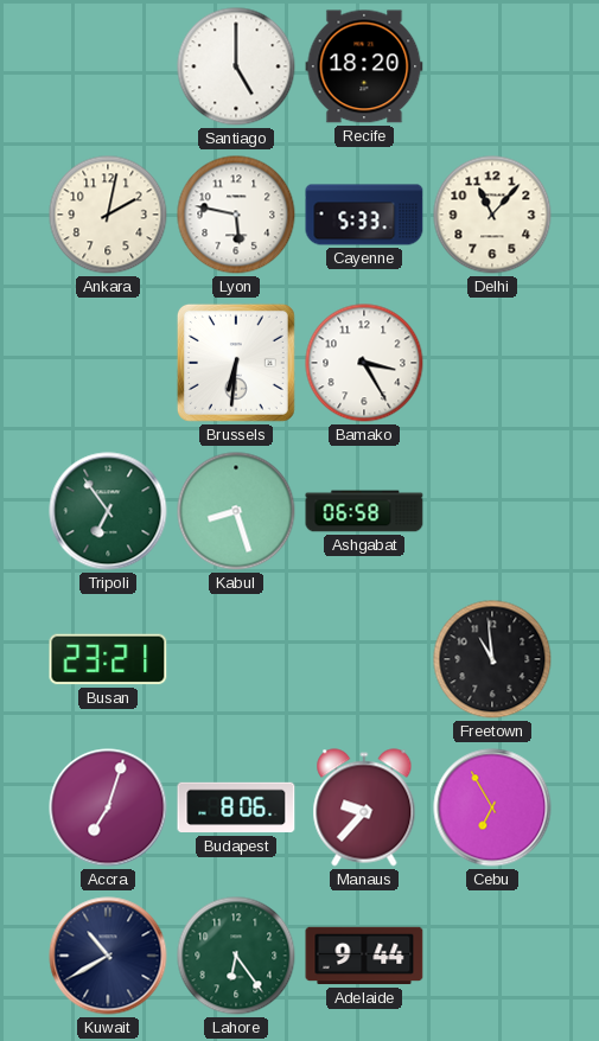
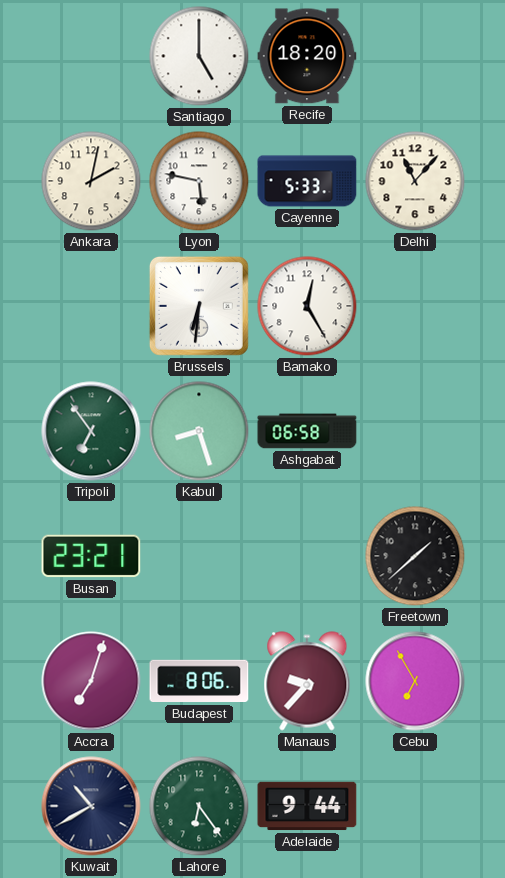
Bamako: 3:25 -> 12:25 (307, 306)
Freetown: 10:59 -> 1:38 (415, 556)
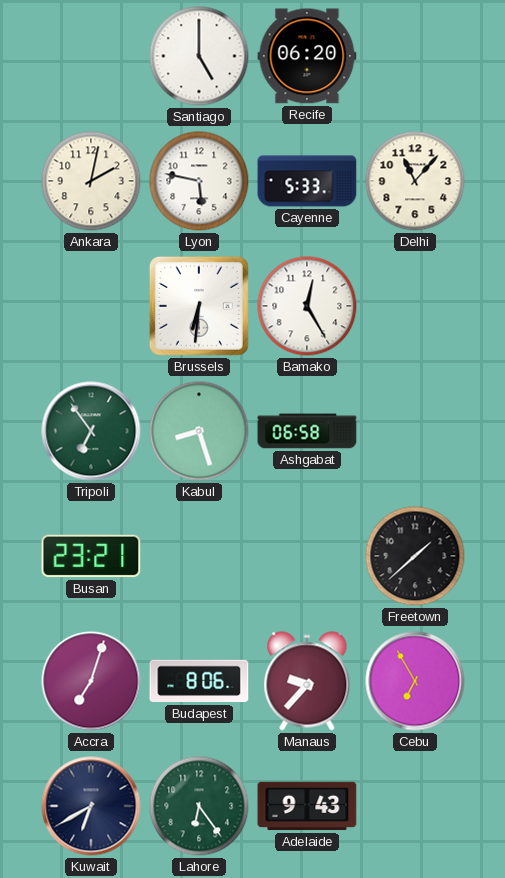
Recife: 18:20 -> 06:20 (307, 56)
Kuwait: 10:40 -> 6:40 (91, 806)
Adelaide: 9:44 -> 9:43 (307, 806)
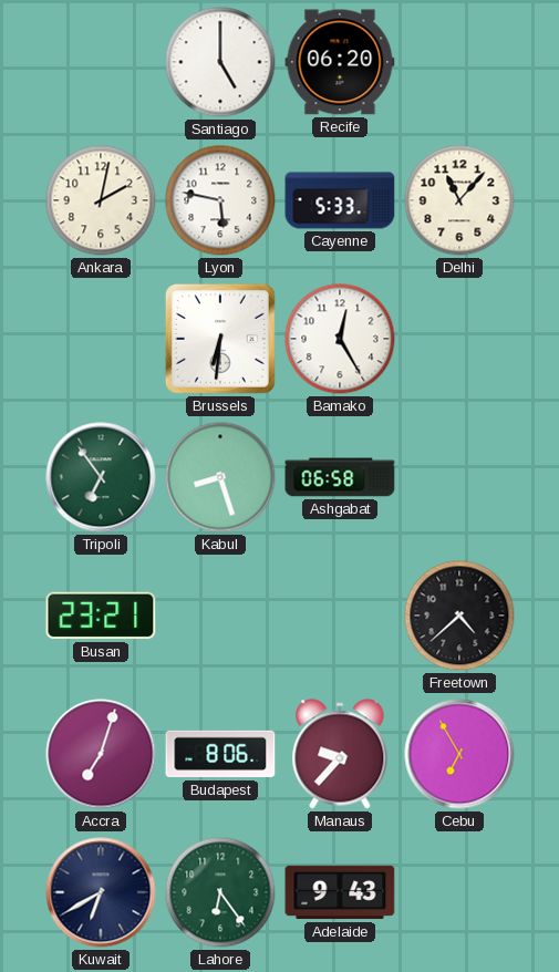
Freetown: 1:38 -> 4:38 (459, 616)
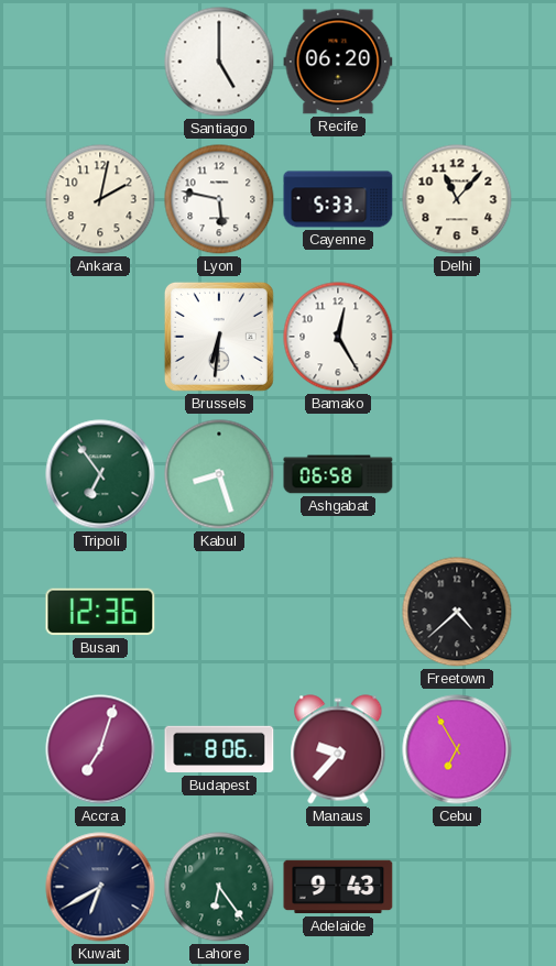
Busan: 23:21 -> 12:36 (100, 612)
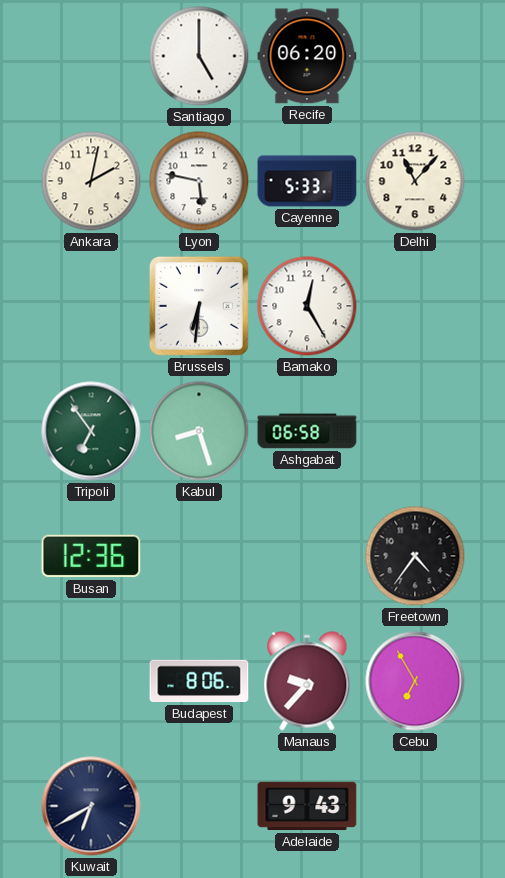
Freetown: 4:38 -> 4:36 (415, 556)
Accra: 7:03 -> none (100, 749)
Lahore: 6:24 -> none (219, 887)
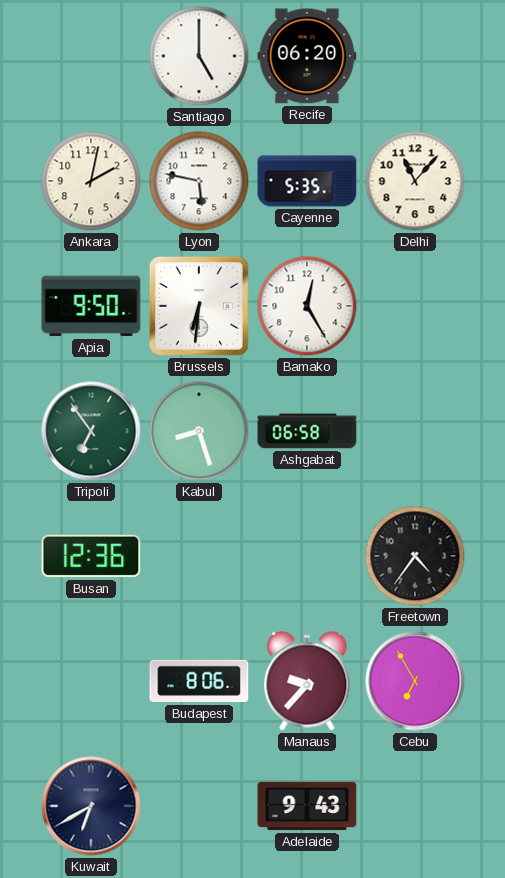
Cayenne: 5:33 -> 5:35 (307, 181)
Apia: none -> 9:50 (91, 306)
